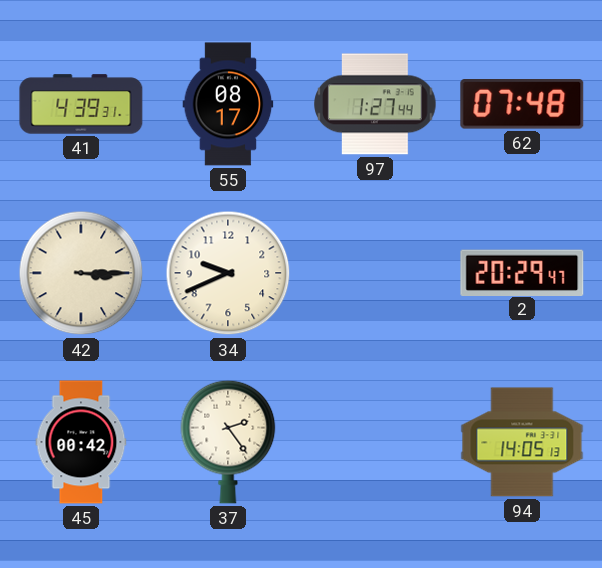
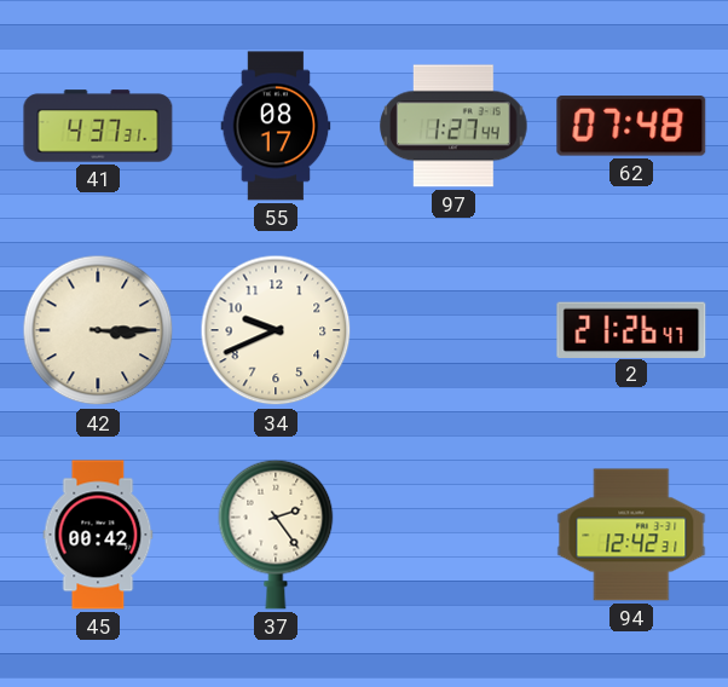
41: 4:39 -> 4:37 (98, 126)
2: 20:29 -> 21:26 (631, 329)
94: 14:05 -> 12:42 (631, 535)
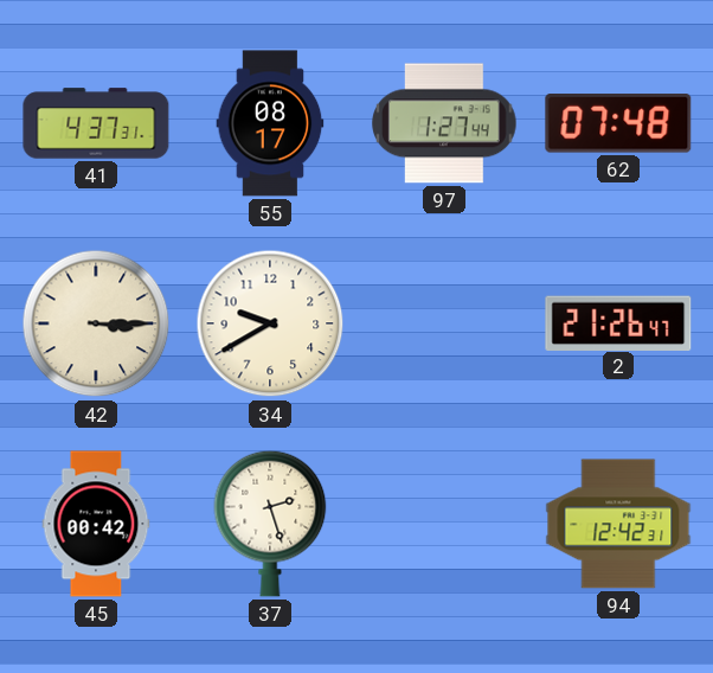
34: 9:41 -> 9:40 (270, 323)
37: 2:24 -> 2:27 (270, 524)
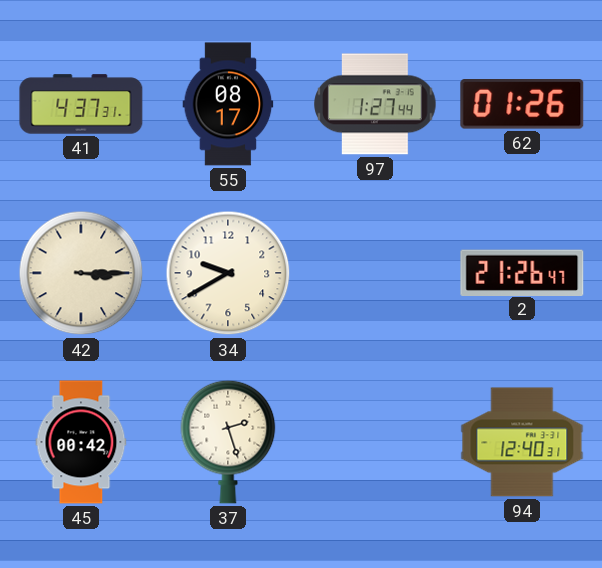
62: 07:48 -> 01:26 (522, 104)
94: 12:42 -> 12:40 (522, 442)
